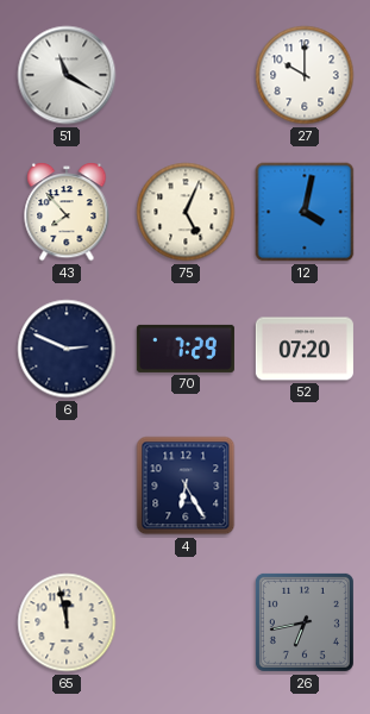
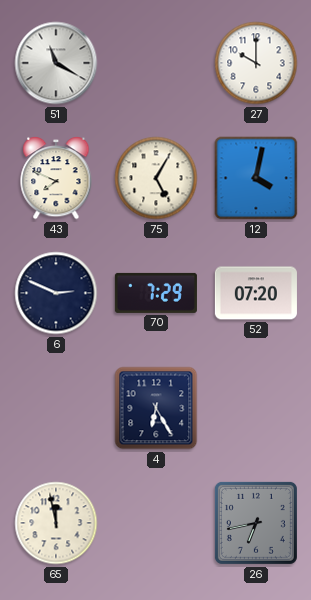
43: 7:53 -> 7:49 (56, 178)
75: 5:04 -> 5:05 (156, 178)
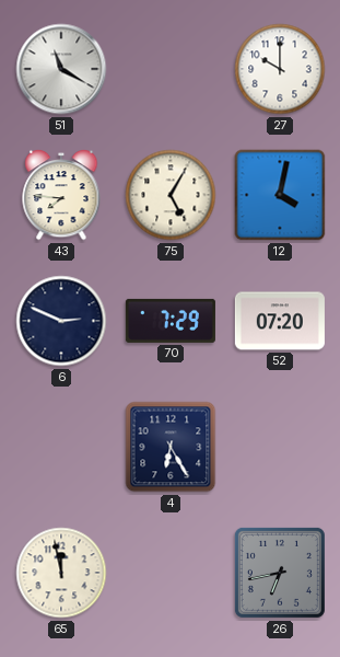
43: 7:49 -> 7:46 (61, 195)
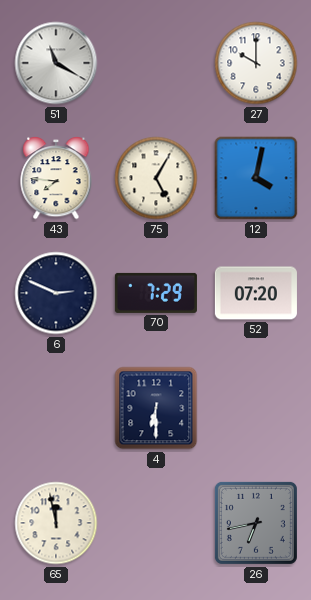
4: 6:25 -> 6:30 (156, 408)
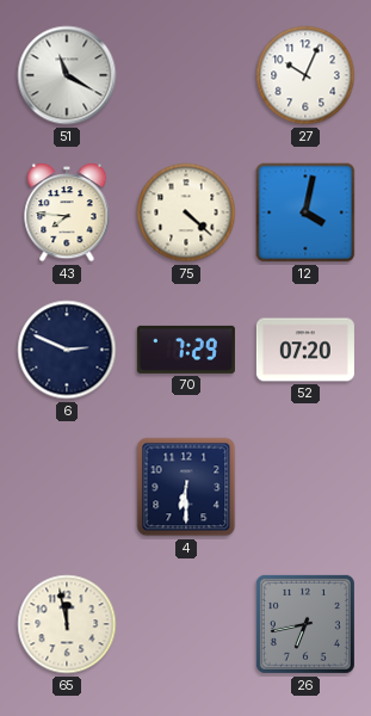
27: 10:00 -> 10:04 (305, 75)
75: 5:05 -> 4:22 (186, 212)
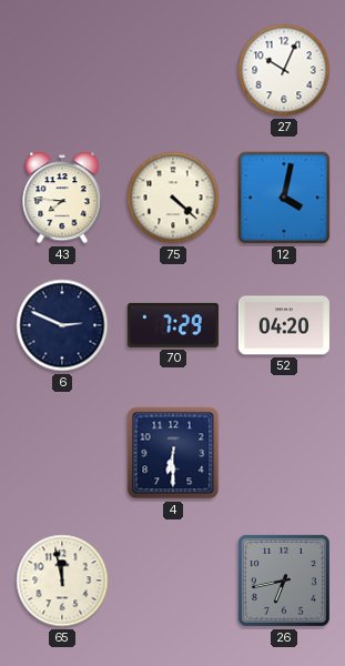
51: 11:20 -> none (67, 75)
52: 07:20 -> 04:20 (284, 325)
